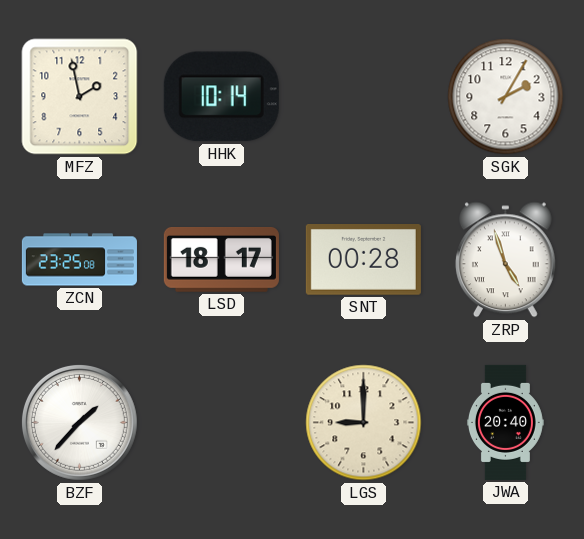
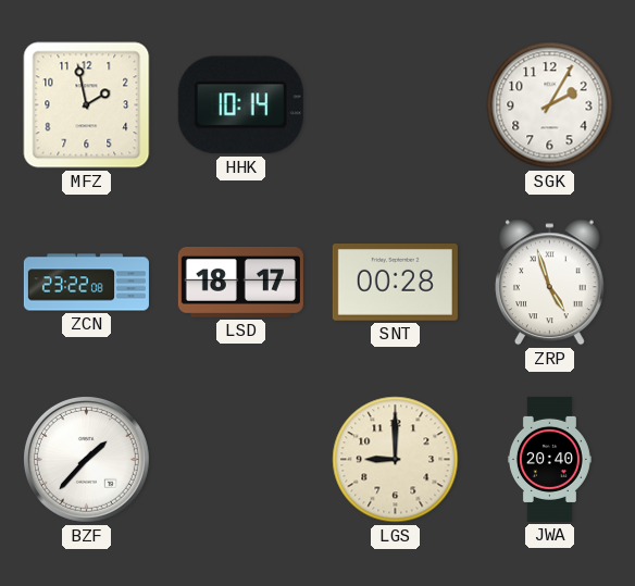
ZCN: 23:25 -> 23:22 (86, 283)
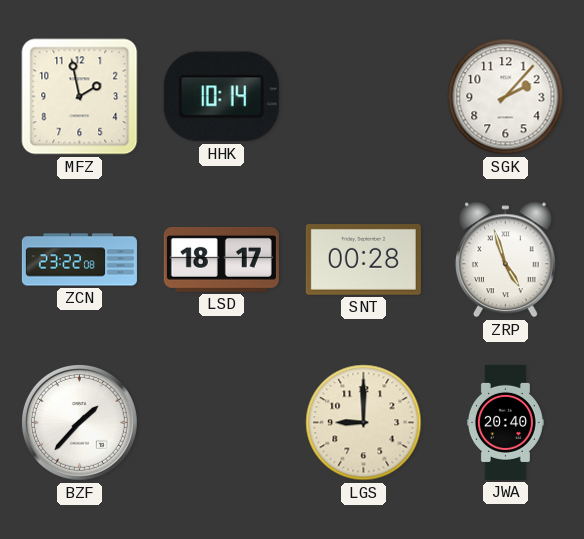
SGK: 2:05 -> 2:07 (506, 97)
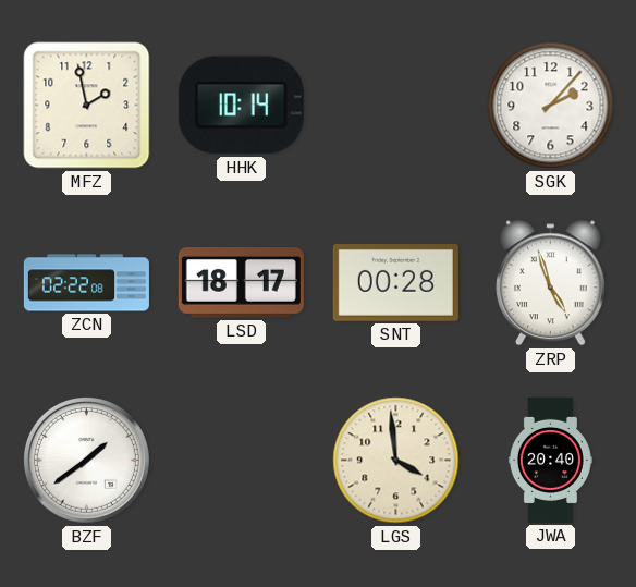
ZCN: 23:22 -> 02:22 (86, 283)
BZF: 1:37 -> 1:39 (86, 460)
LGS: 9:00 -> 3:59 (396, 461)
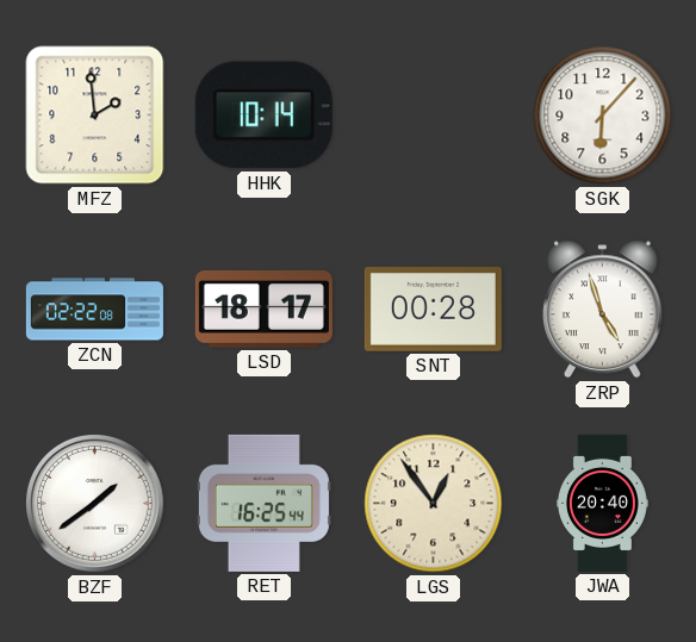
MFZ: 1:58 -> 1:59 (95, 116)
SGK: 2:07 -> 6:07 (603, 116)
RET: none -> 16:25 (263, 503)
LGS: 3:59 -> 12:54 (434, 504)
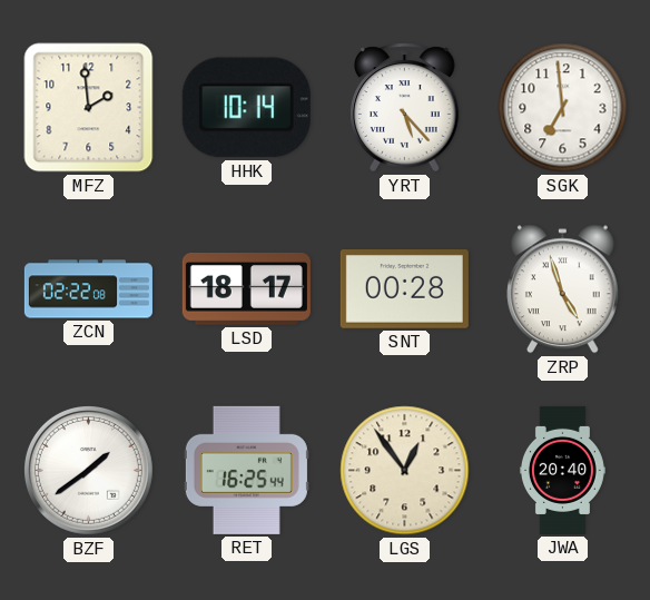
YRT: none -> 5:23 (405, 108)
SGK: 6:07 -> 6:59 (563, 108)
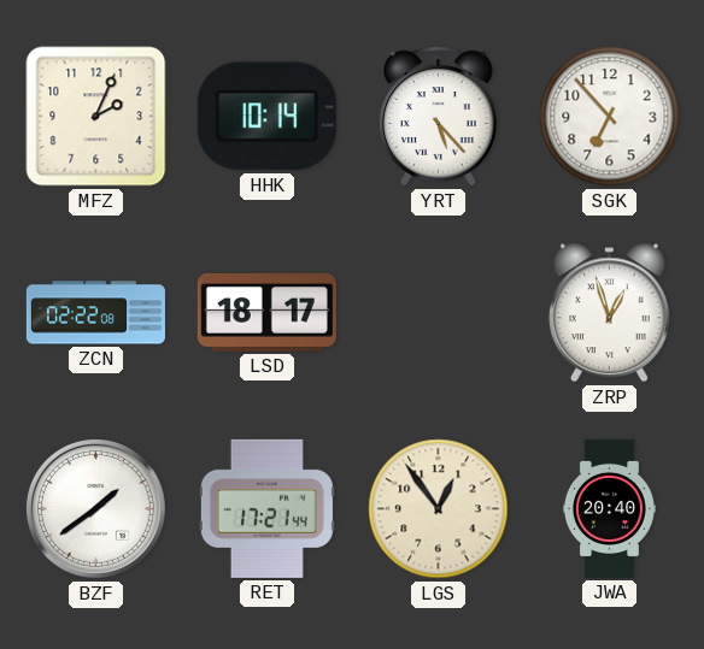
MFZ: 1:59 -> 2:04 (96, 117)
SGK: 6:59 -> 6:53 (610, 117)
SNT: 00:28 -> none (404, 289)
ZRP: 4:57 -> 12:57 (609, 313)
RET: 16:25 -> 17:21 (266, 508)
